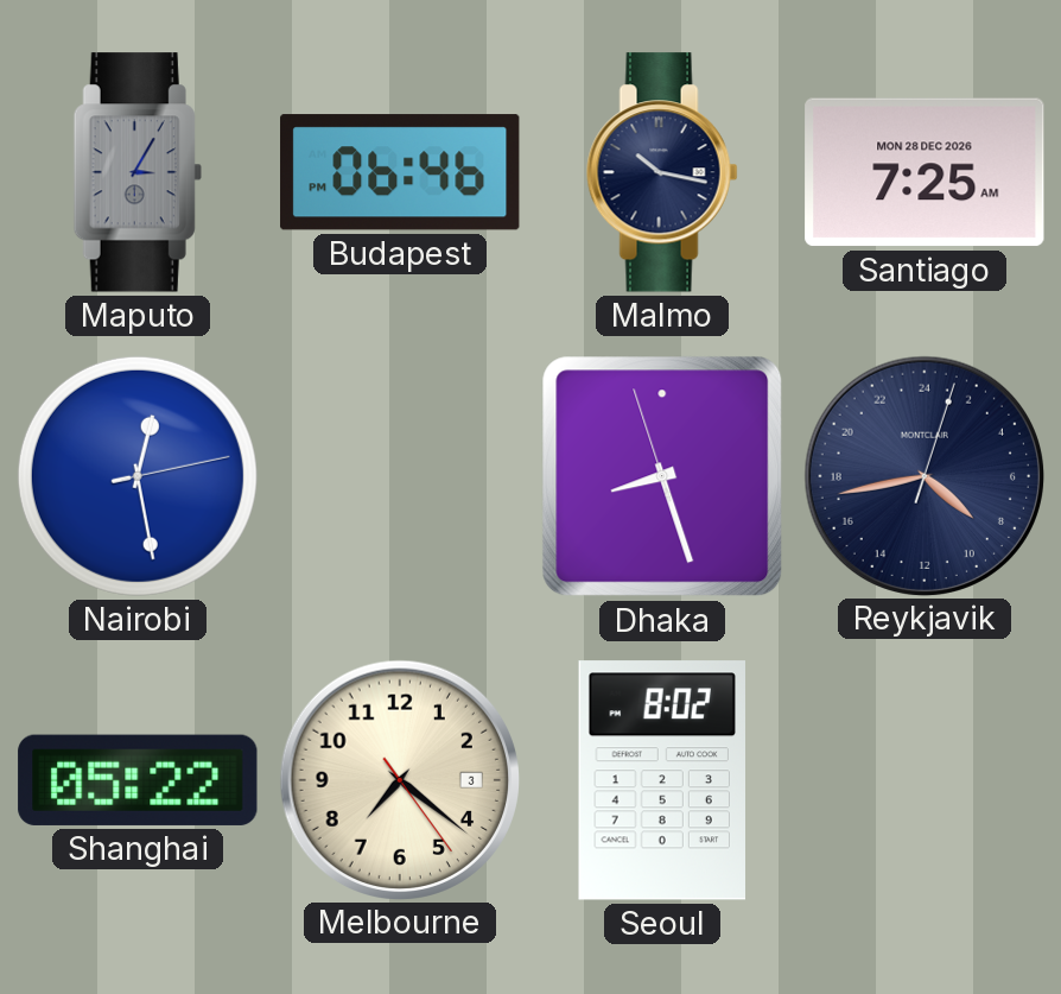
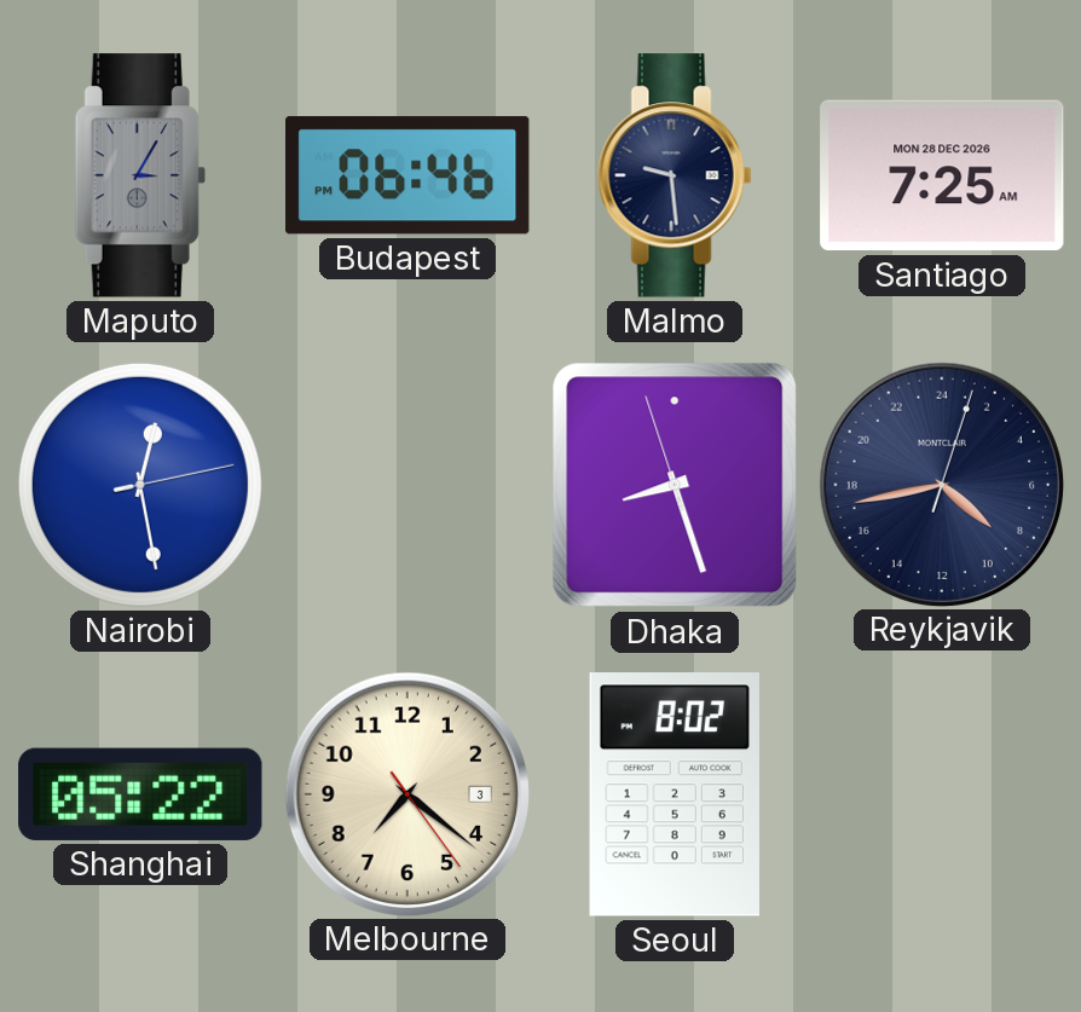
Malmo: 10:17 -> 9:29 (675, 175)
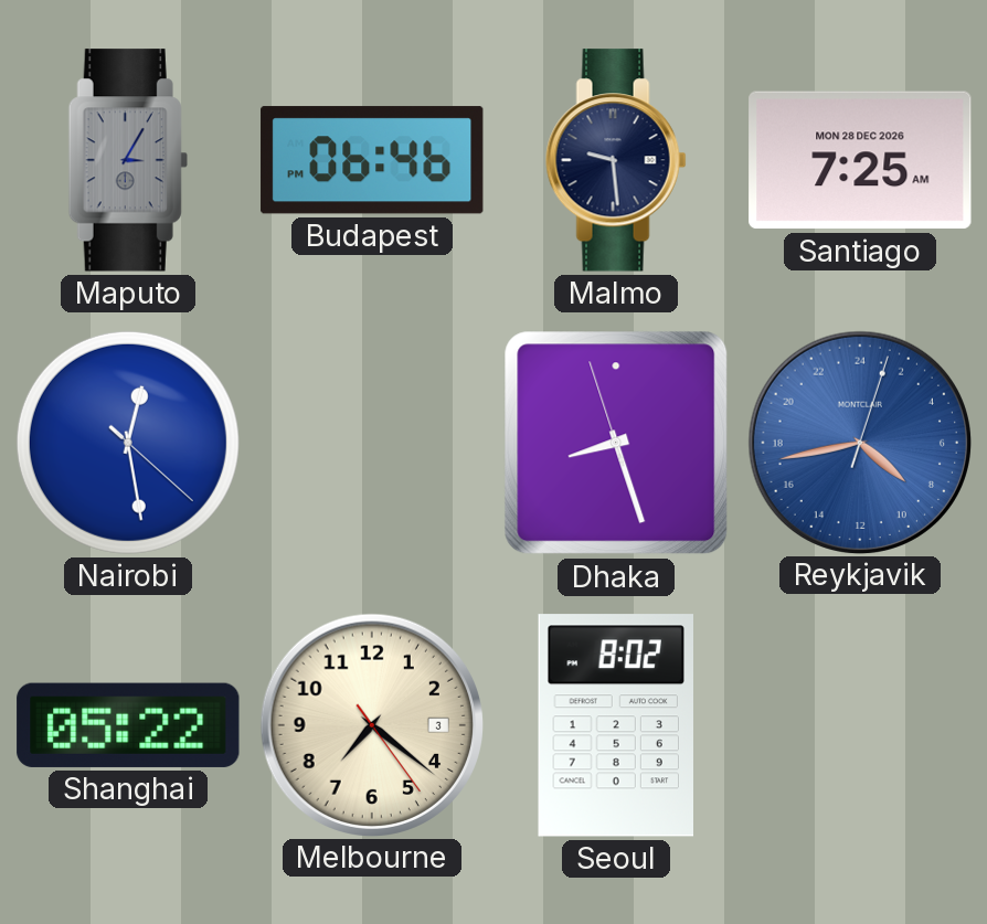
Nairobi: 12:28:13 -> 12:28:22 (128, 443)
Reykjavik dial: navy -> blue (859, 442)
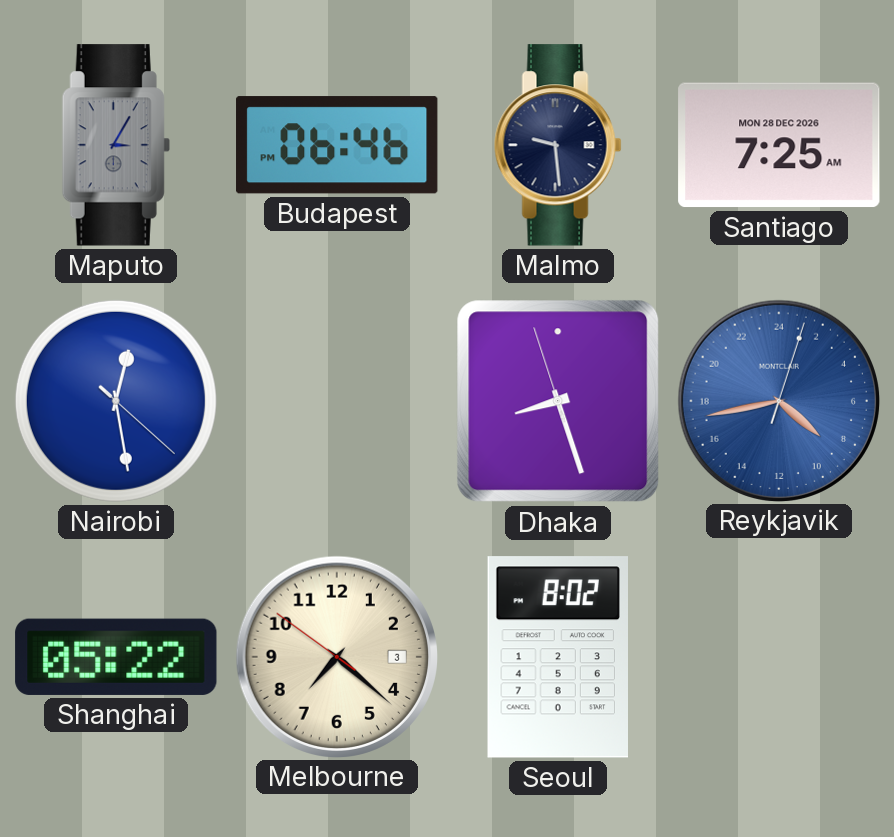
Melbourne: 7:21:24 -> 7:21:51 (336, 656)
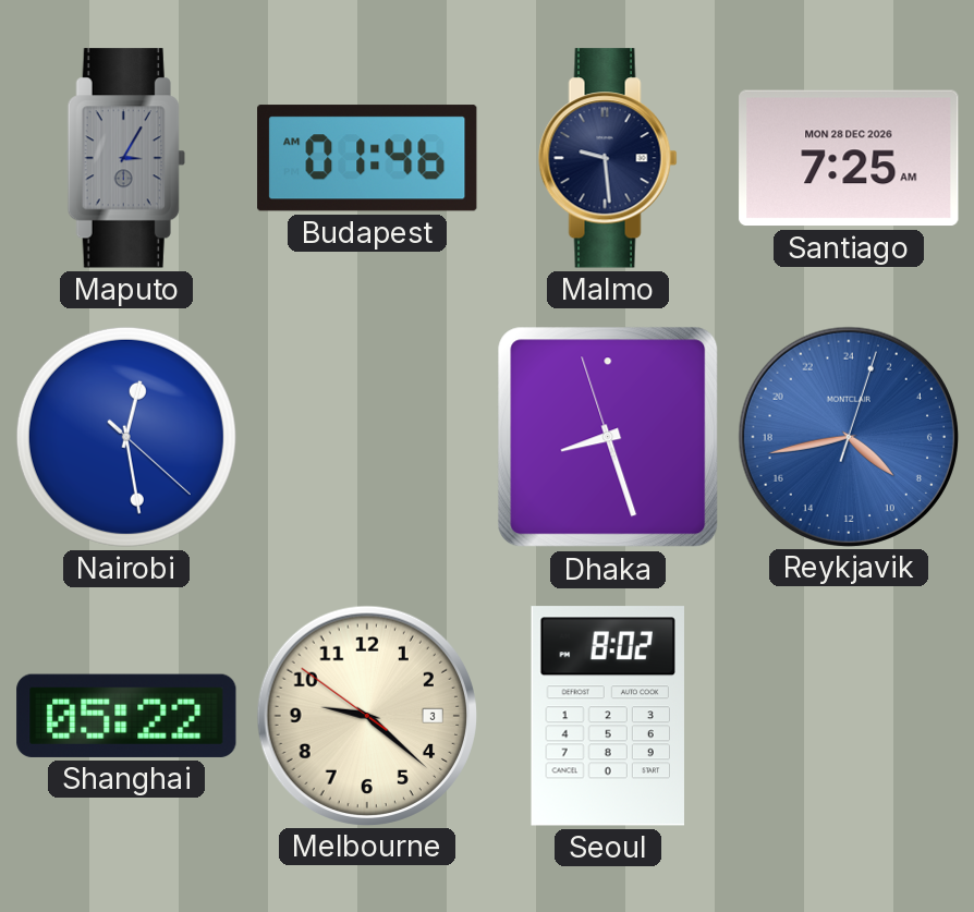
Budapest: 06:46 -> 01:46 (367, 158)
Melbourne: 7:21 -> 9:21 (366, 715)
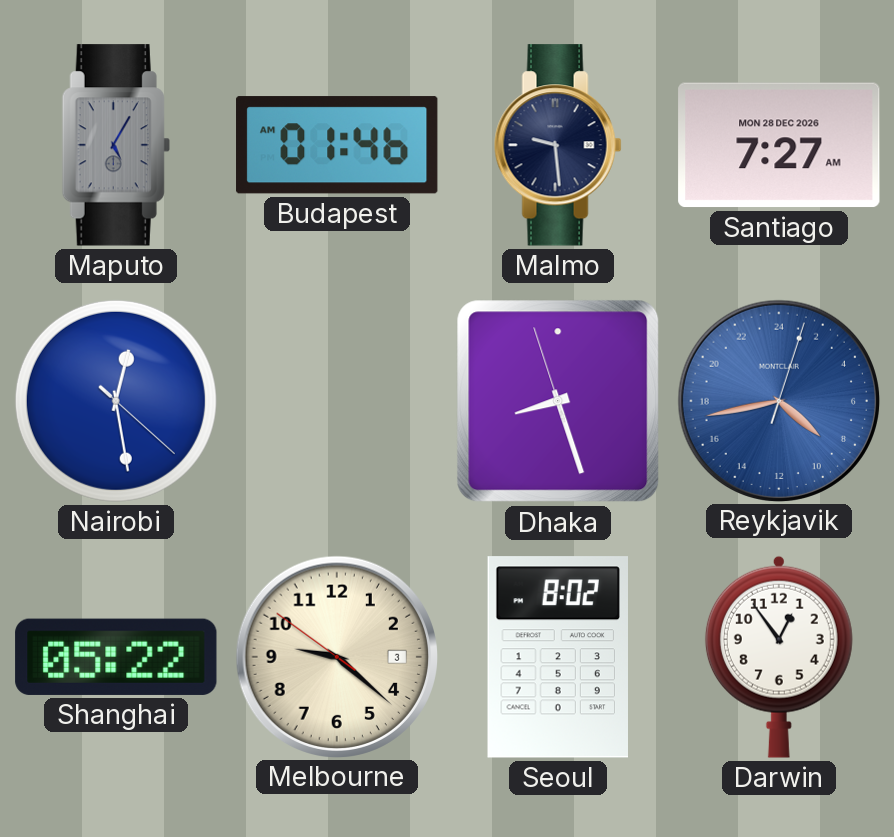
Maputo: 3:05 -> 5:05 (116, 145)
Santiago: 7:25 -> 7:27 (779, 145)
Darwin: none -> 12:54 (779, 657)
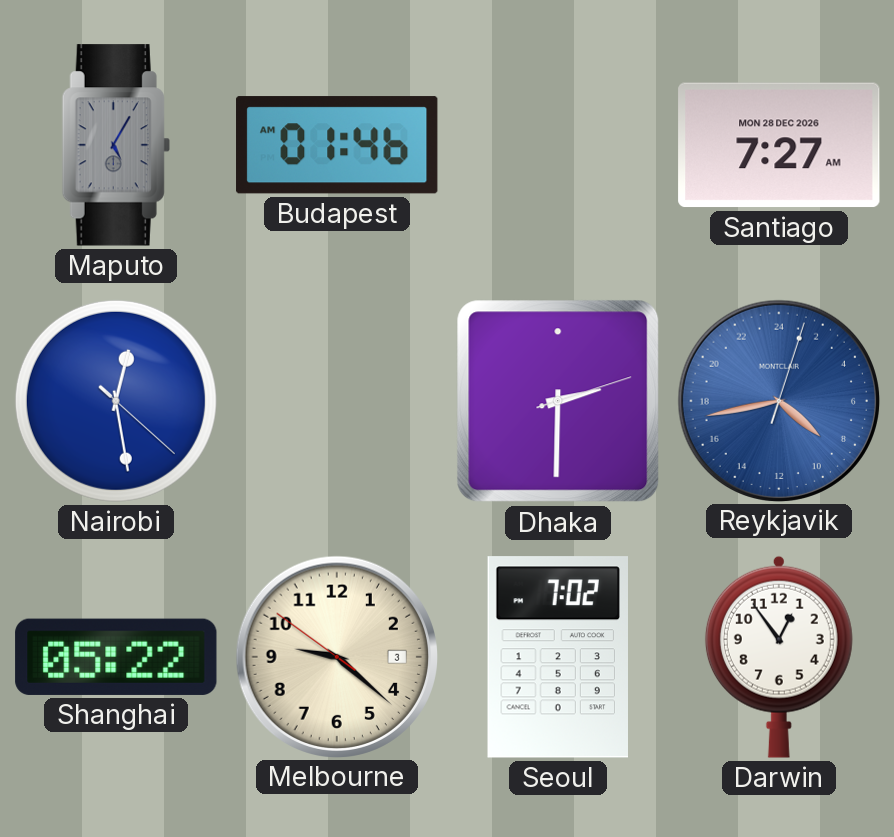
Malmo: 9:29 -> none (558, 145)
Dhaka: 8:26 -> 2:30 (558, 401)
Seoul: 8:02 -> 7:02 (557, 657)
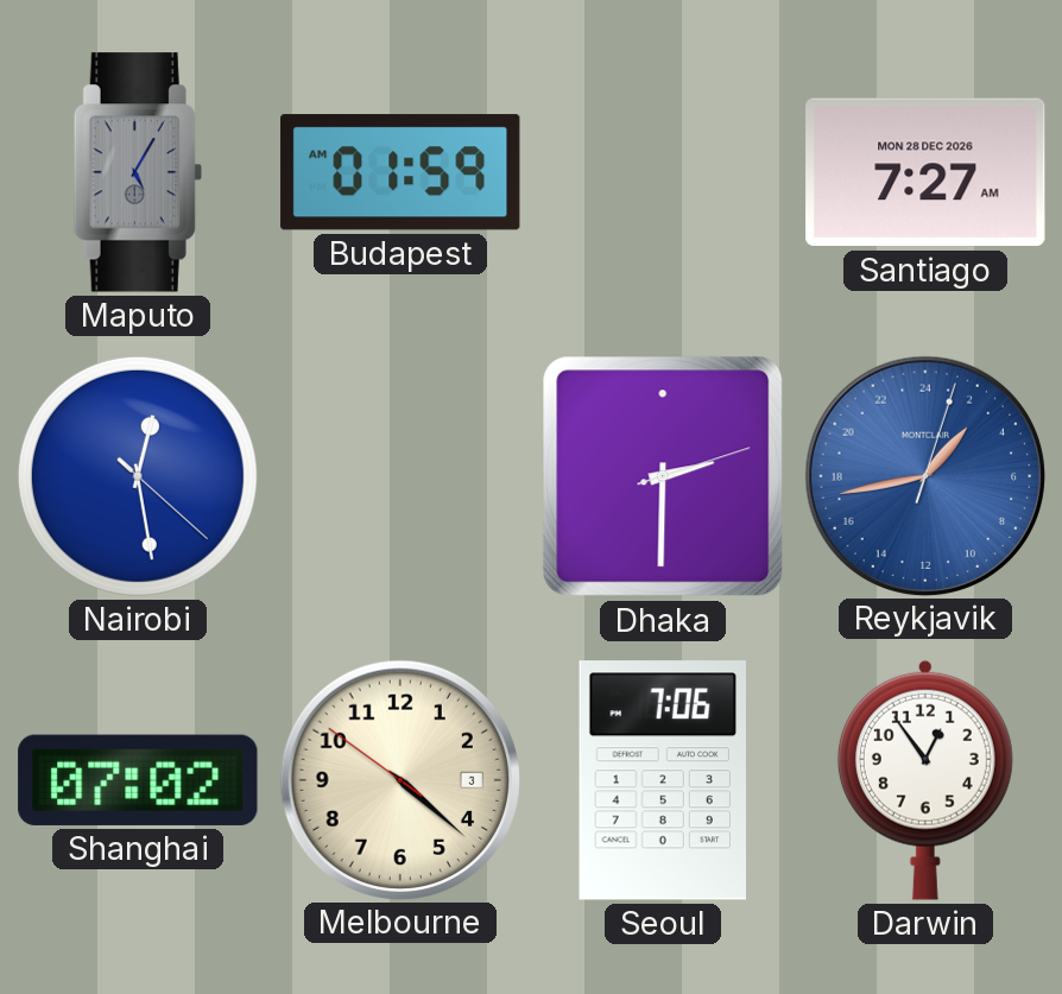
Budapest: 01:46 -> 01:59 (400, 172)
Reykjavik: 8:43 -> 2:43 (924, 475)
Shanghai: 05:22 -> 07:02 (138, 780)
Melbourne: 9:21 -> 4:21 (399, 779)
Seoul: 7:02 -> 7:06 (662, 780)
